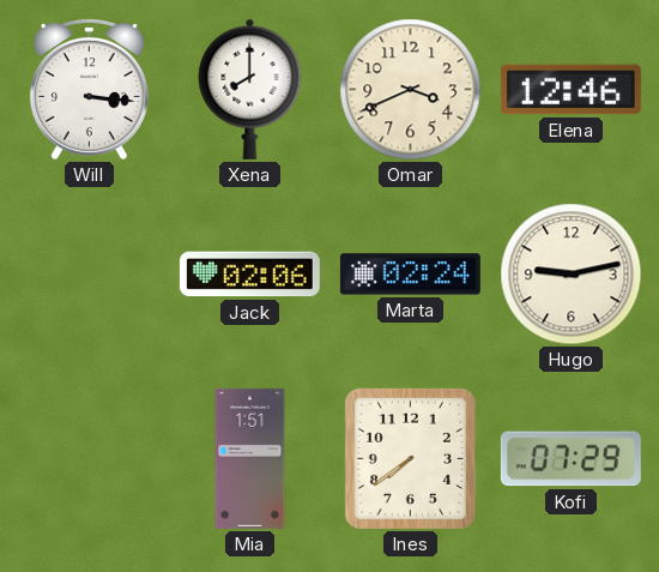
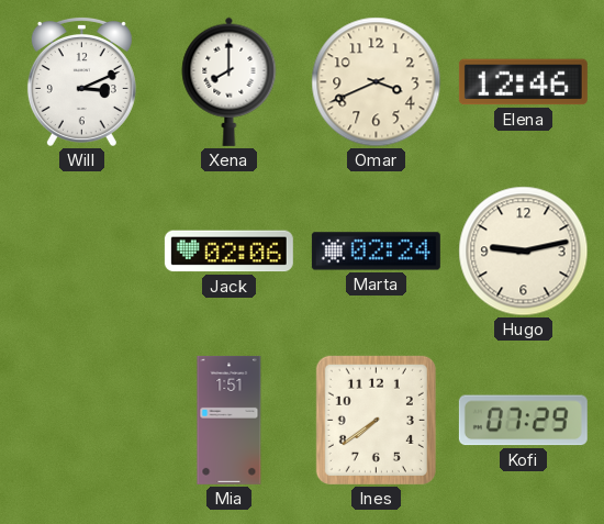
Will: 3:16 -> 3:11 (81, 82)
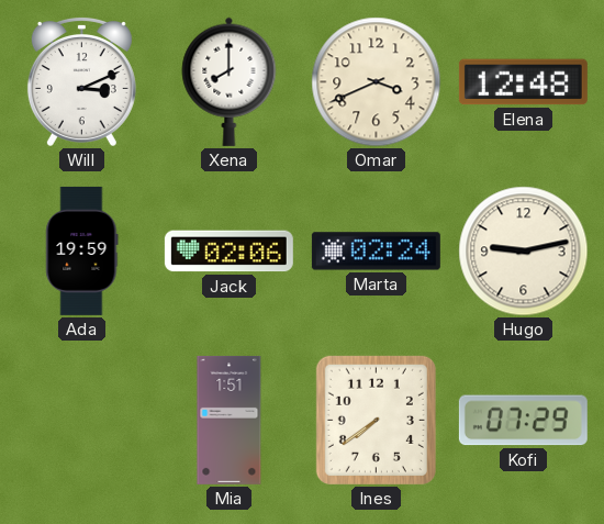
Elena: 12:46 -> 12:48 (523, 82)
Ada: none -> 19:59 (82, 250)
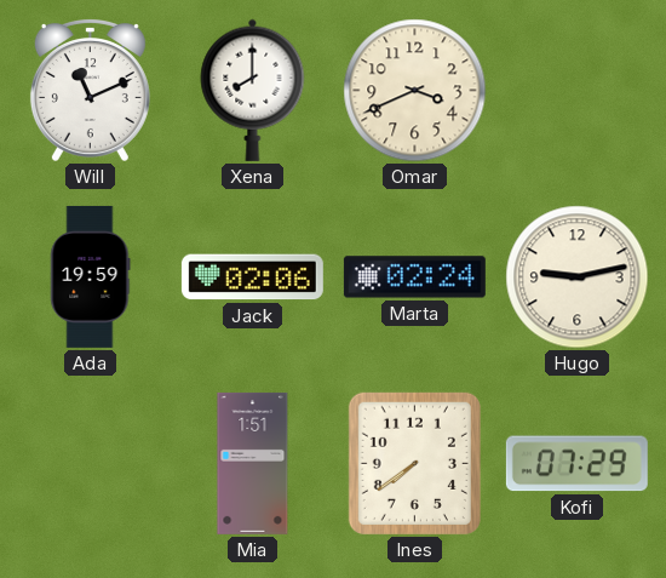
Will: 3:11 -> 11:11 (90, 91)
Elena: 12:48 -> none (523, 82)
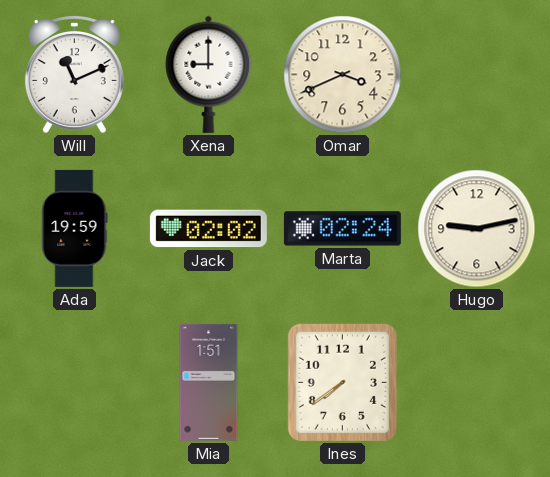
Xena: 8:00 -> 9:00 (209, 74)
Jack: 02:06 -> 02:02 (208, 229)
Kofi: 07:29 -> none (576, 464)
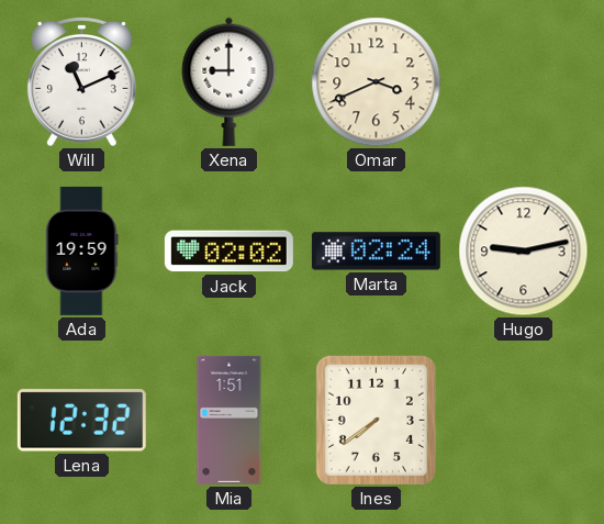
Lena: none -> 12:32 (81, 421)
